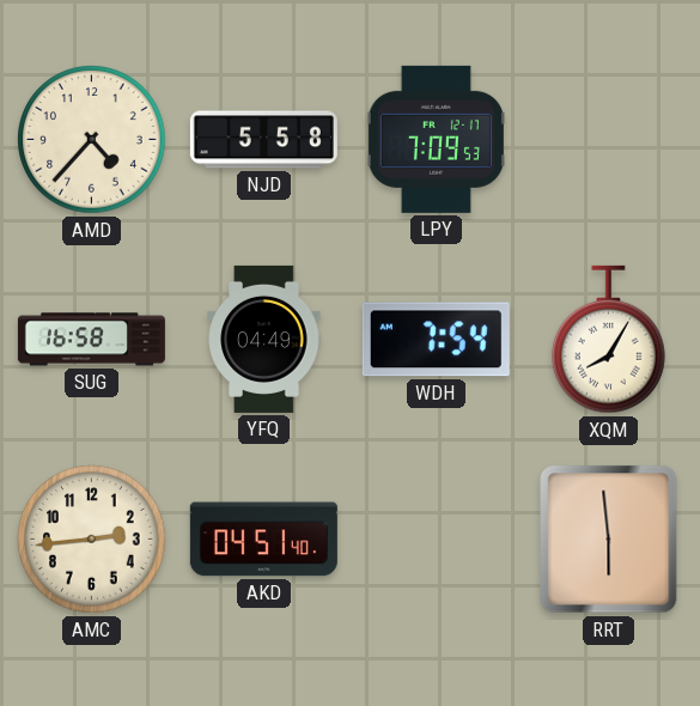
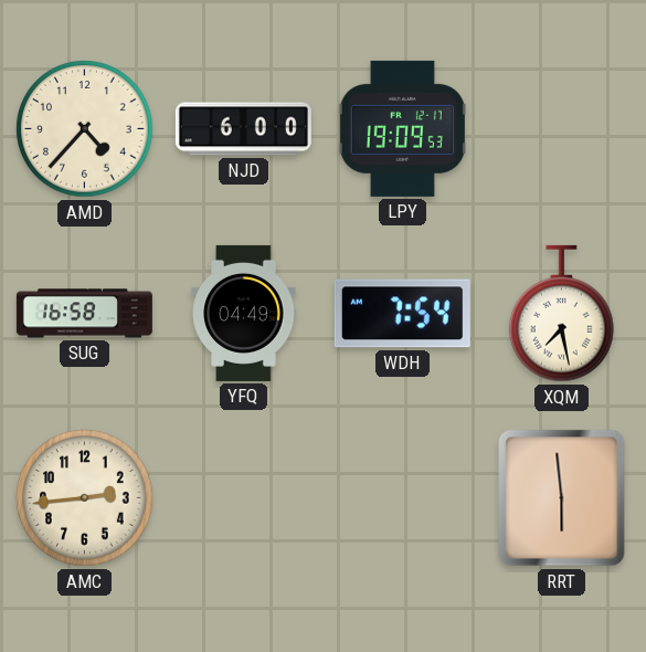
NJD: 5:58 -> 6:00 (243, 129)
LPY: 7:09 -> 19:09 (402, 128)
XQM: 8:05 -> 7:28 (562, 314)
AKD: 04:51 -> none (263, 540)
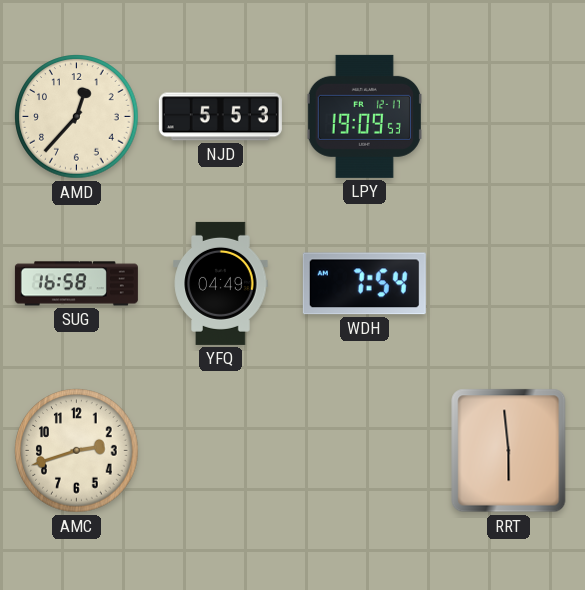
AMD: 4:37 -> 12:37 (77, 117)
NJD: 6:00 -> 5:53 (220, 117)
XQM: 7:28 -> none (562, 314)
AMC: 2:44 -> 2:42 (77, 451)
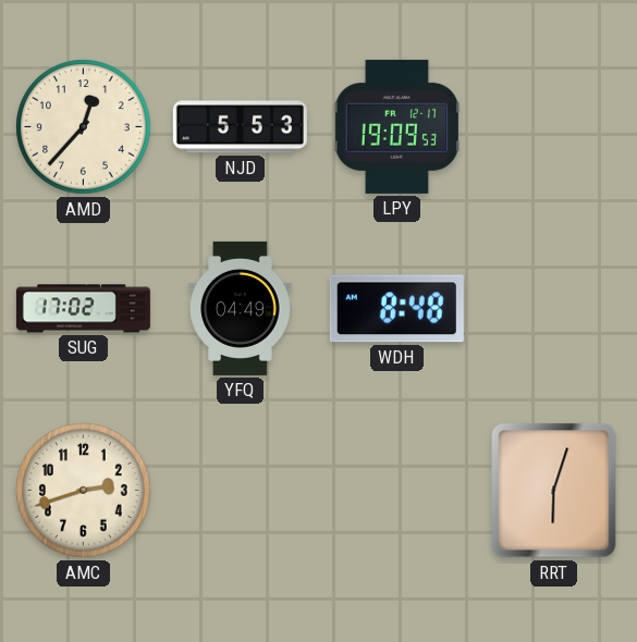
SUG: 16:58 -> 17:02 (83, 309)
WDH: 7:54 -> 8:48 (396, 309)
RRT: 5:59 -> 6:03 (554, 491)
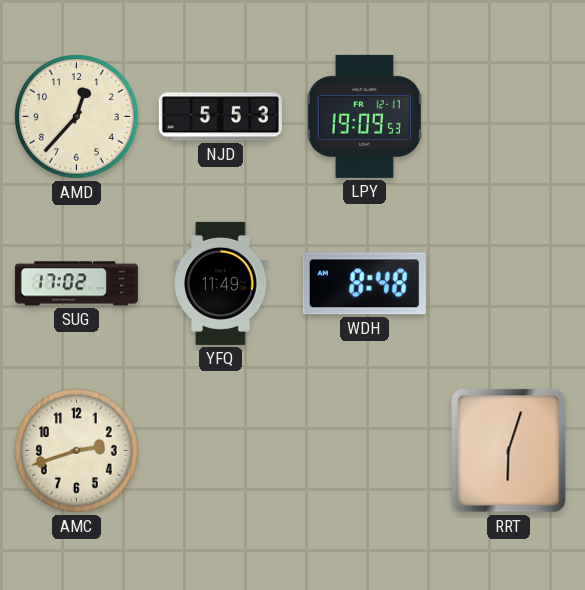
YFQ: 04:49 -> 11:49 (221, 283)
